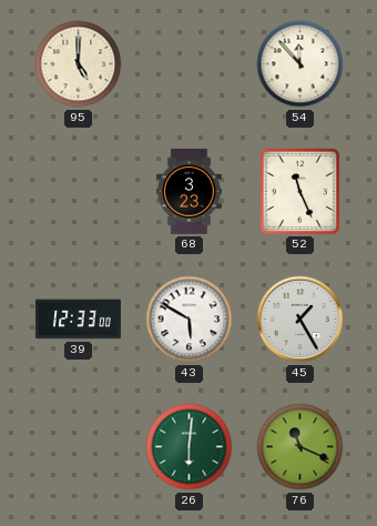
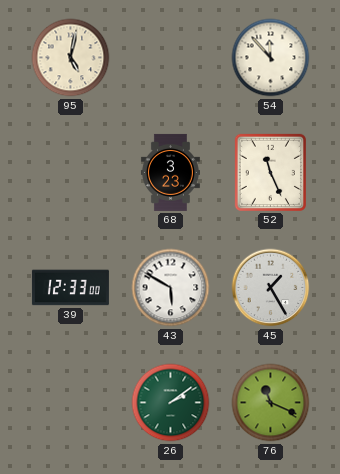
95: 5:00 -> 5:02 (71, 58)
26: 6:01 -> 2:09 (171, 403)
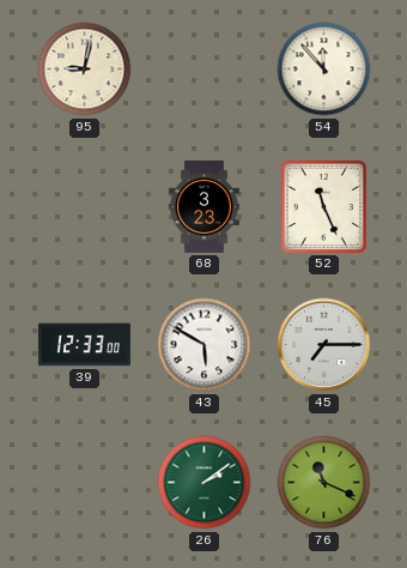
95: 5:02 -> 9:02 (85, 70)
45: 1:25 -> 7:15 (324, 345)
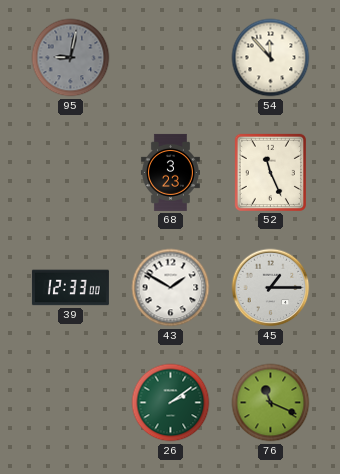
95 dial: cream -> grey (71, 58)
43: 5:50 -> 1:50 (171, 288)
45: 7:15 -> 1:15 (271, 288)
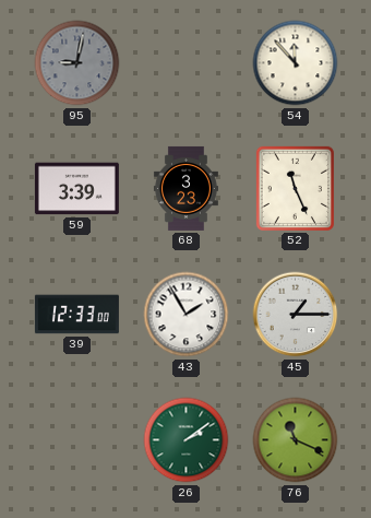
59: none -> 3:39 (76, 189)
43: 1:50 -> 1:55 (187, 315)
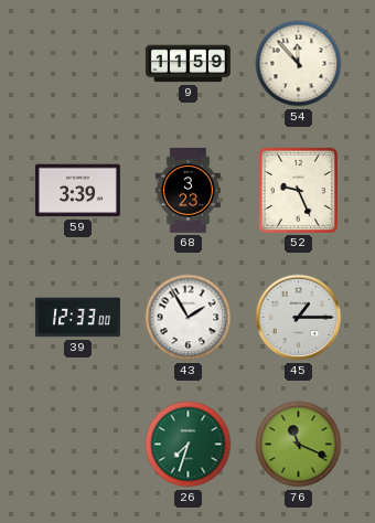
95: 9:02 -> none (77, 63)
9: none -> 11:59 (187, 64)
52: 11:26 -> 9:26 (298, 190)
26: 2:09 -> 7:33 (189, 445)
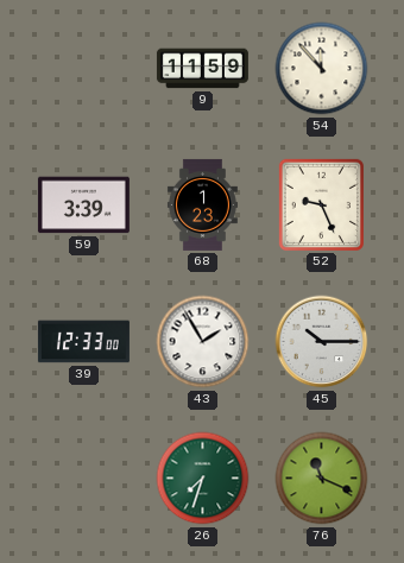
68: 3:23 -> 1:23 (202, 204)
45: 1:15 -> 10:15 (322, 342)
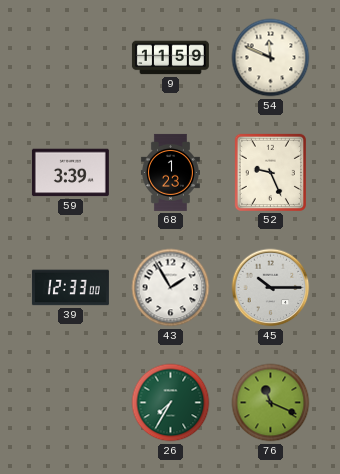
54: 11:53 -> 11:49 (271, 58)
26: 7:33 -> 7:35 (171, 403)
